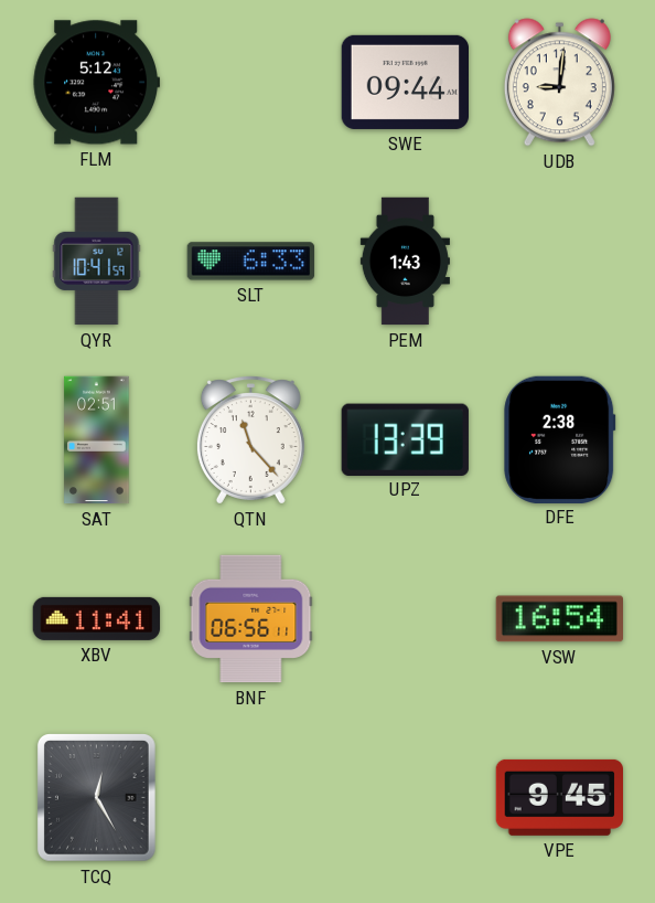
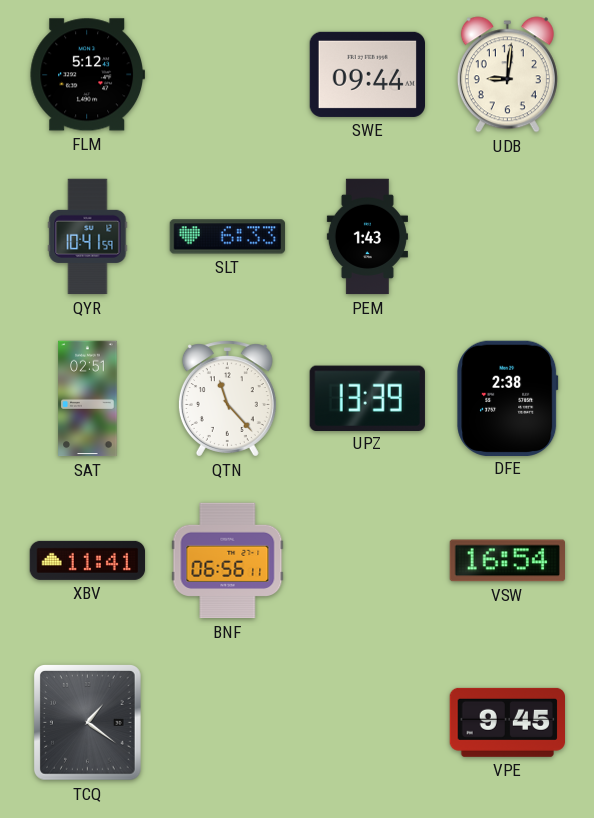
TCQ: 12:25 -> 1:21 (88, 723)
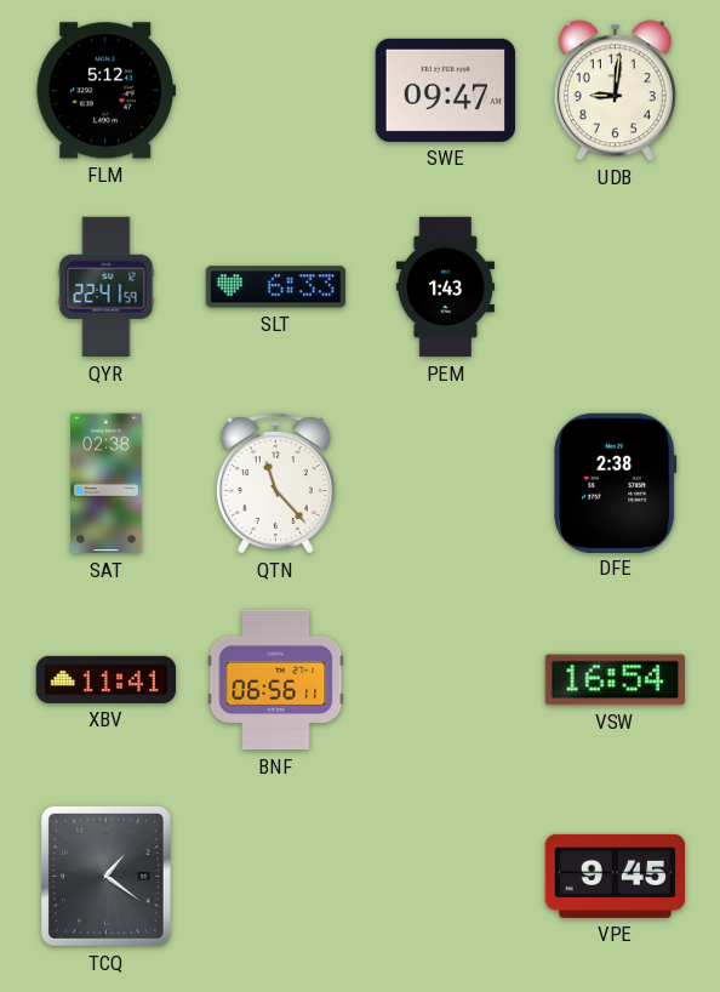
SWE: 09:44 -> 09:47 (445, 90)
QYR: 10:41 -> 22:41 (107, 287)
SAT: 02:51 -> 02:38 (107, 484)
UPZ: 13:39 -> none (367, 398)
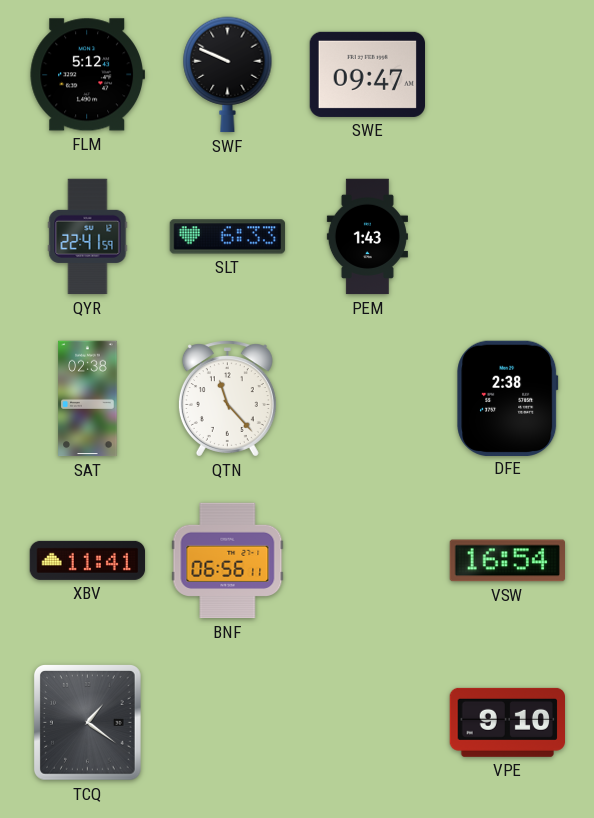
SWF: none -> 9:49 (228, 75)
UDB: 9:01 -> none (615, 91)
VPE: 9:45 -> 9:10 (507, 722)
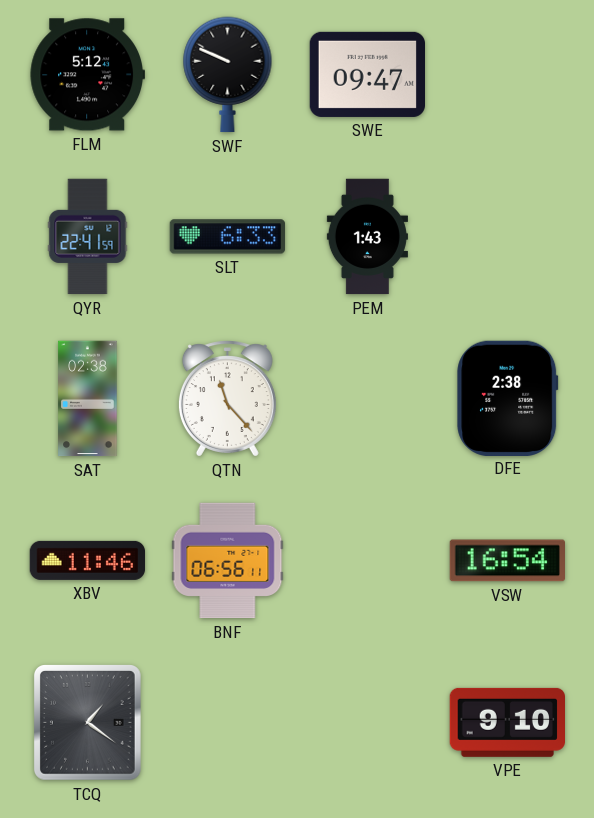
XBV: 11:41 -> 11:46 (88, 560)
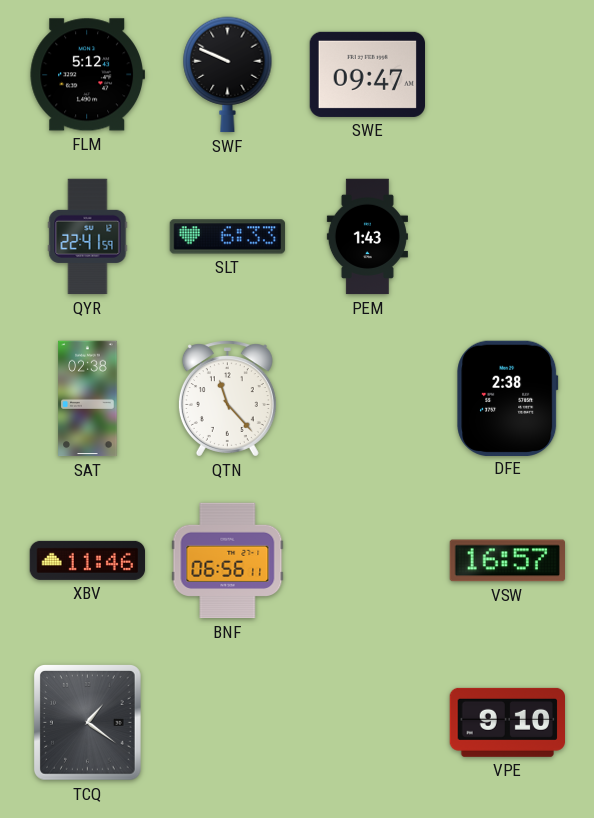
VSW: 16:54 -> 16:57 (507, 561)
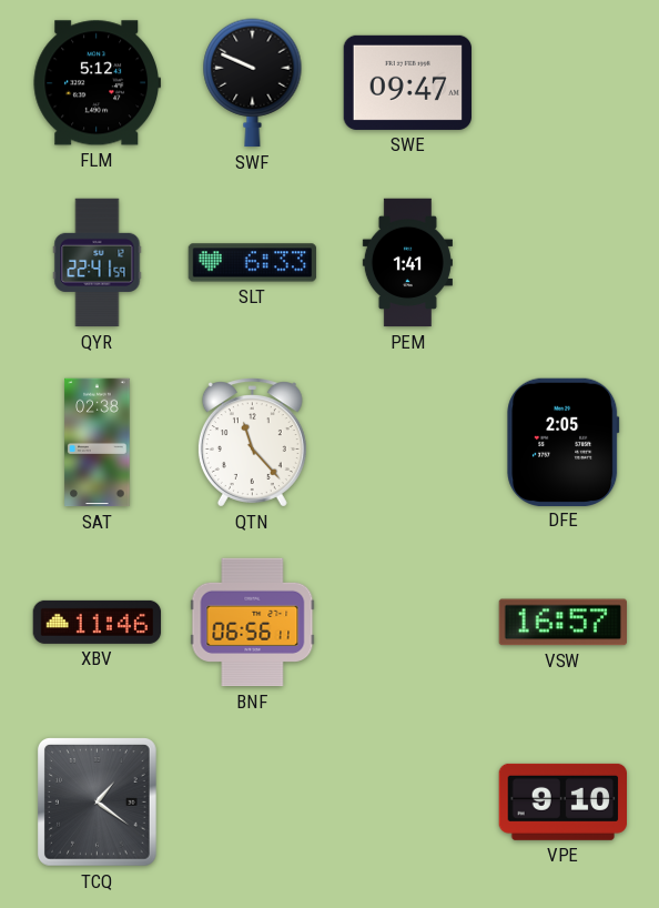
PEM: 1:43 -> 1:41 (407, 263)
DFE: 2:38 -> 2:05 (564, 442)
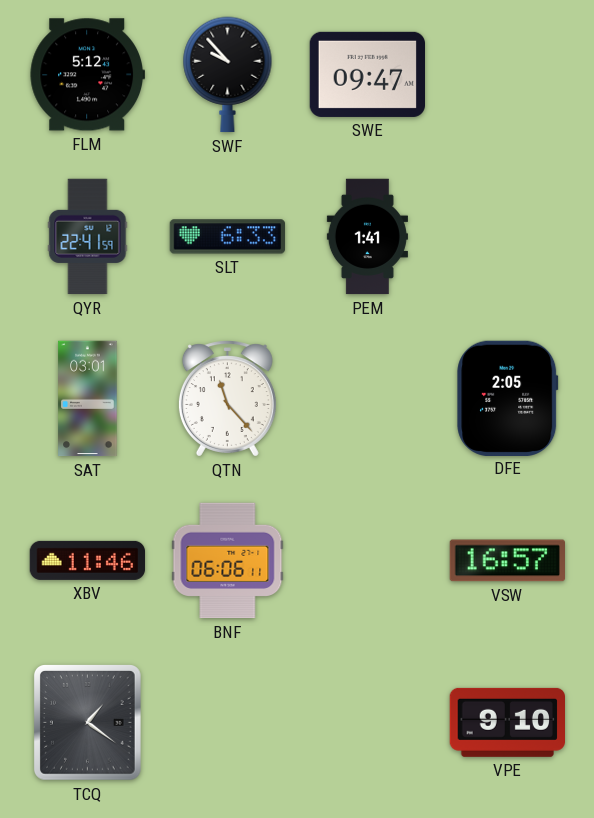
SWF: 9:49 -> 9:53 (228, 75)
SAT: 02:38 -> 03:01 (88, 399)
BNF: 06:56 -> 06:06 (228, 561)
